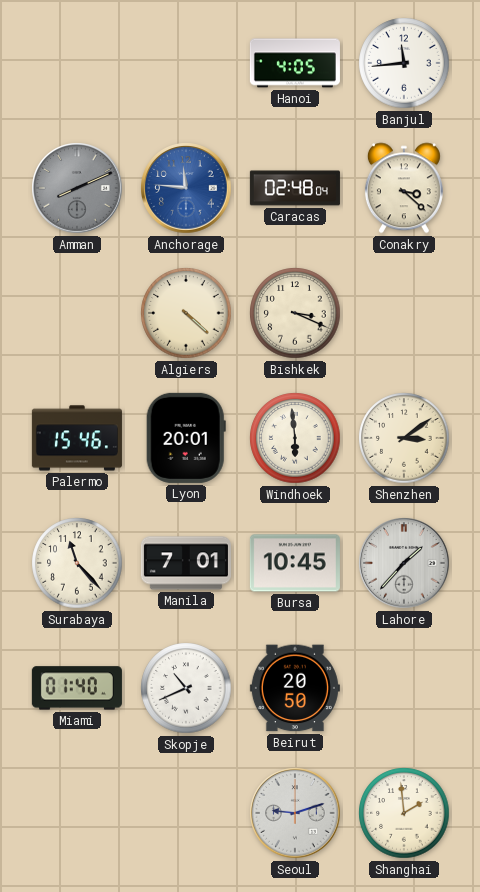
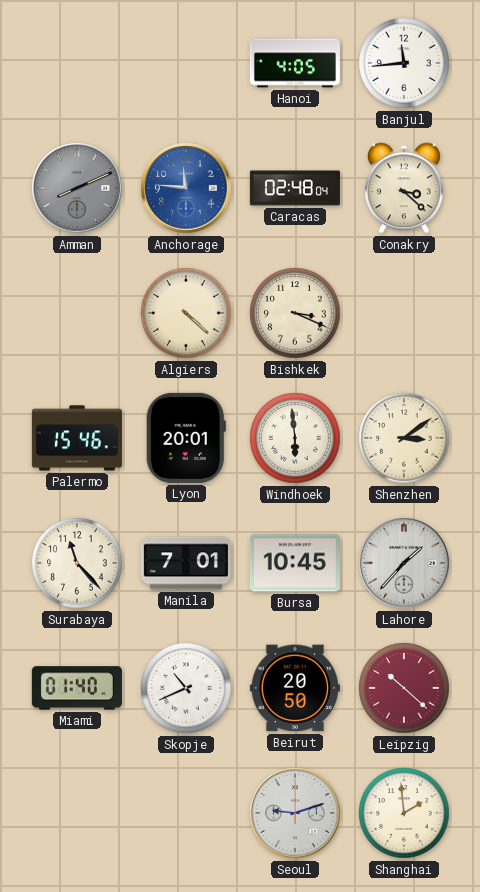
Leipzig: none -> 10:22 (404, 688)
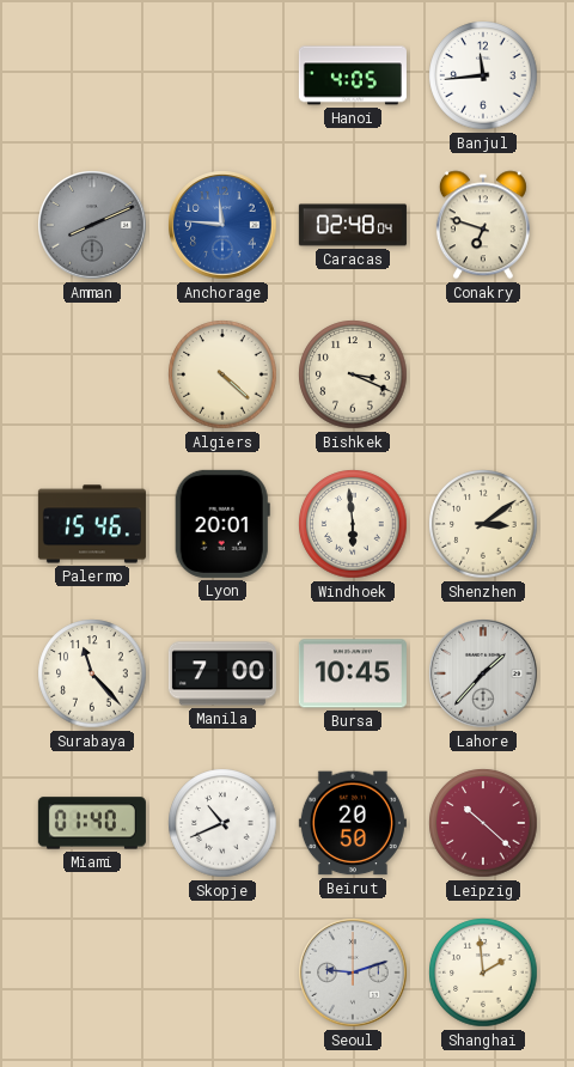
Conakry: 3:22 -> 6:48 (483, 225)
Manila: 7:01 -> 7:00 (222, 673)
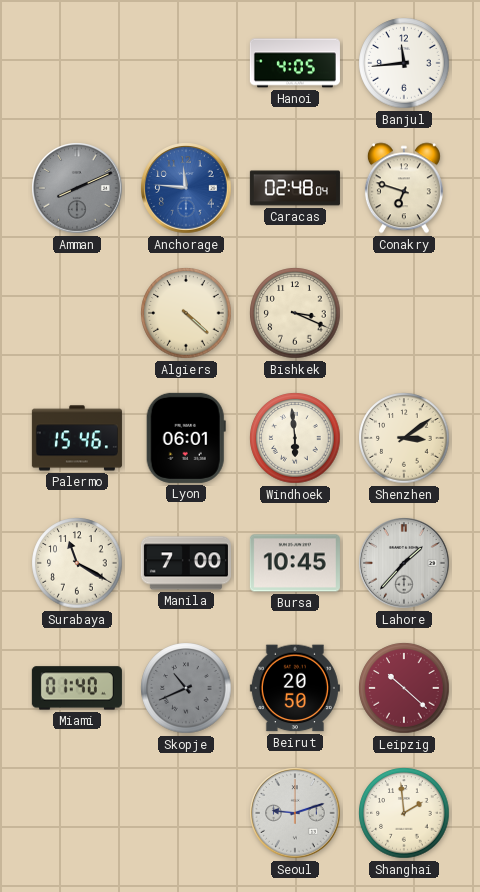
Lyon: 20:01 -> 06:01 (186, 438)
Surabaya: 11:23 -> 11:20 (77, 563)
Skopje dial: white -> grey (186, 688)
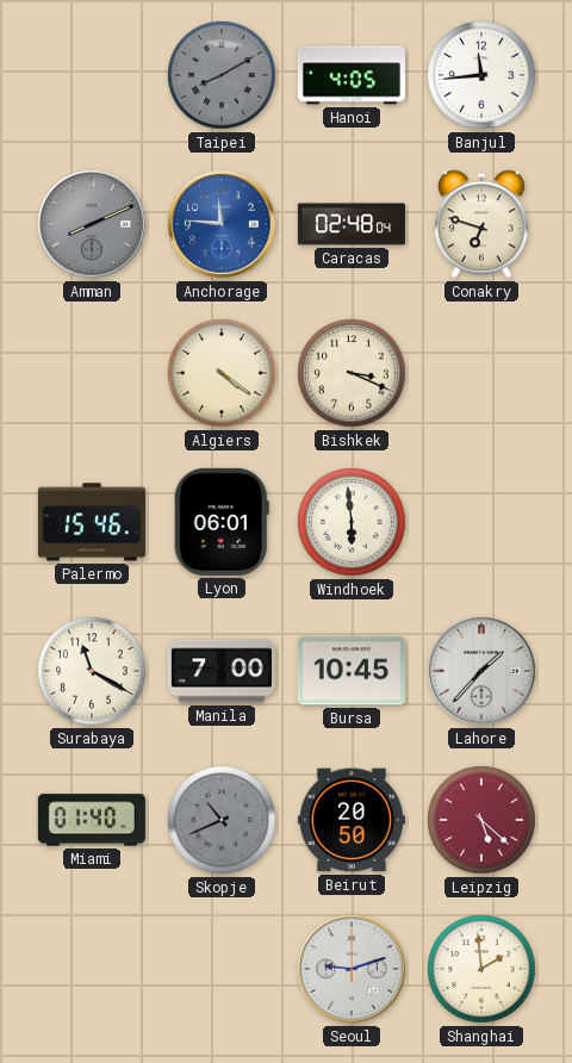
Taipei: none -> 8:10 (222, 75)
Algiers: 4:22 -> 4:21 (222, 373)
Shenzhen: 3:09 -> none (404, 438)
Leipzig: 10:22 -> 5:22 (481, 820)
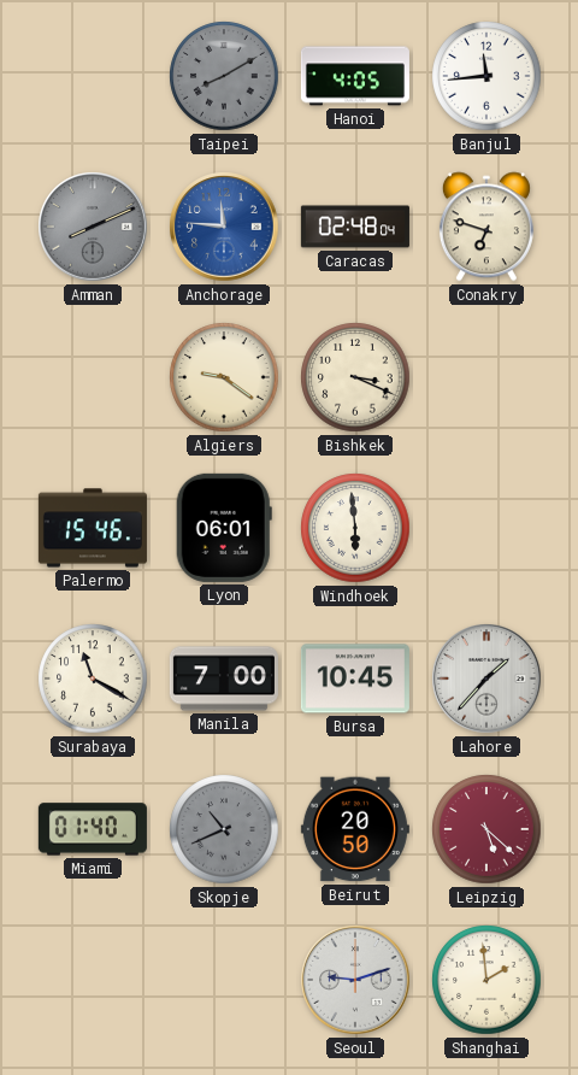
Algiers: 4:21 -> 9:21 (224, 377)
